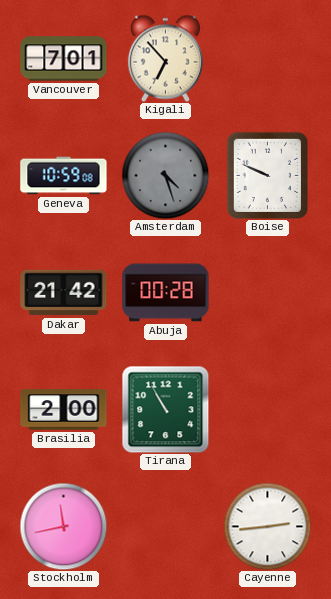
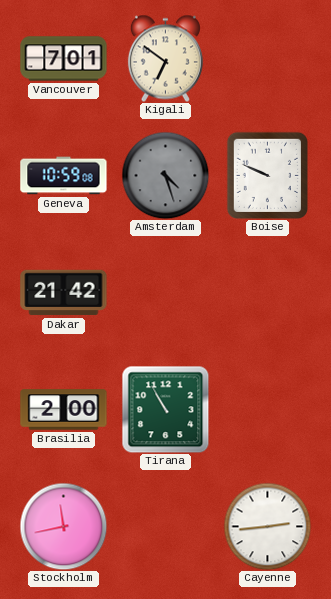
Kigali: 6:53 -> 6:51 (165, 58)
Abuja: 00:28 -> none (166, 293)
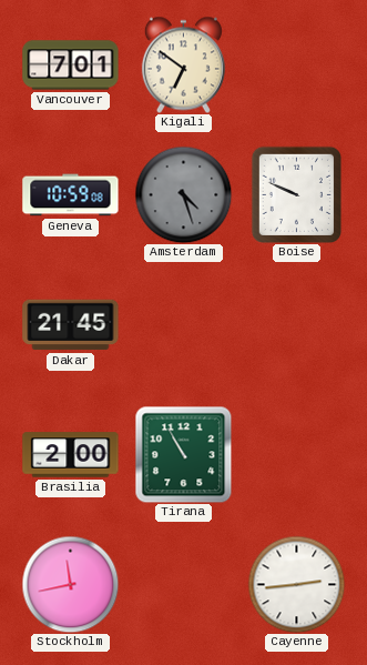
Dakar: 21:42 -> 21:45 (71, 325)
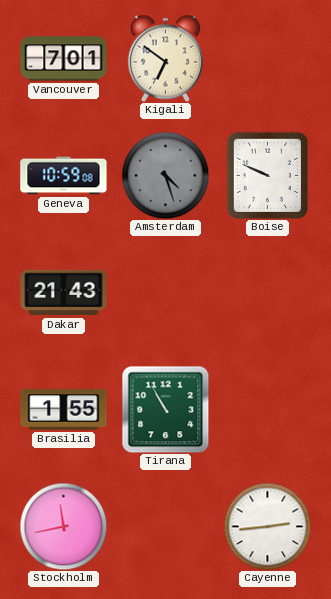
Dakar: 21:45 -> 21:43 (64, 293)
Brasilia: 2:00 -> 1:55 (64, 410)
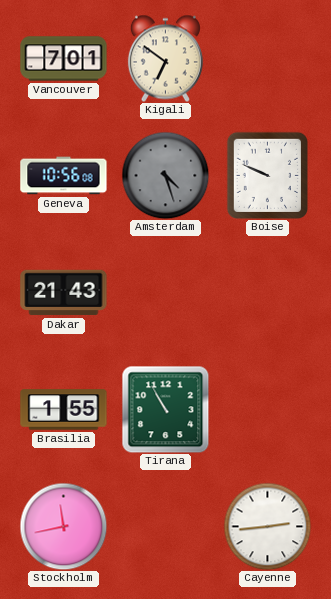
Geneva: 10:59 -> 10:56 (64, 176)
